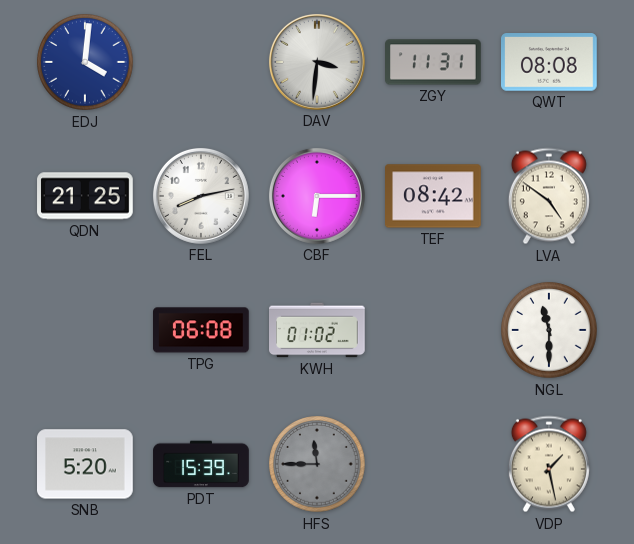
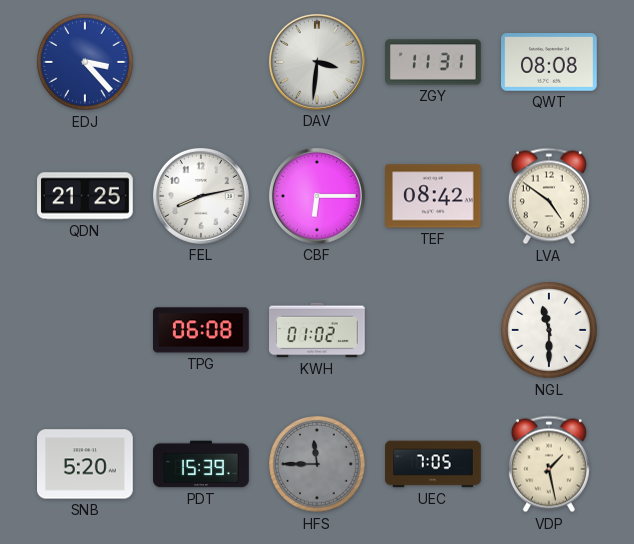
EDJ: 4:01 -> 3:23 (85, 62)
UEC: none -> 7:05 (433, 464)
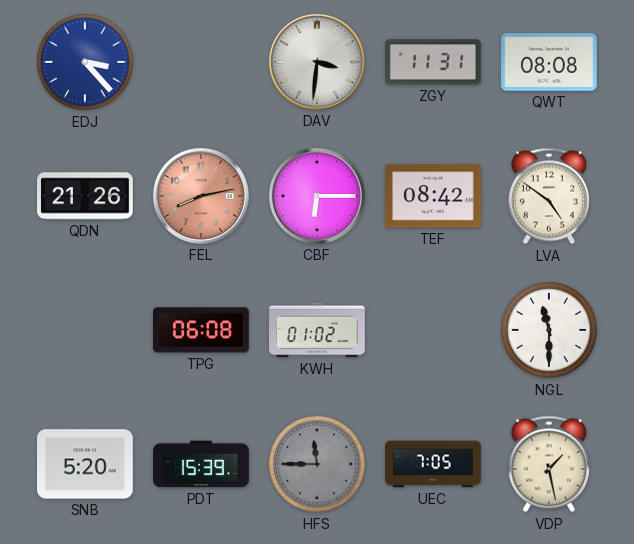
QDN: 21:25 -> 21:26 (85, 196)
FEL dial: white -> salmon (201, 196)
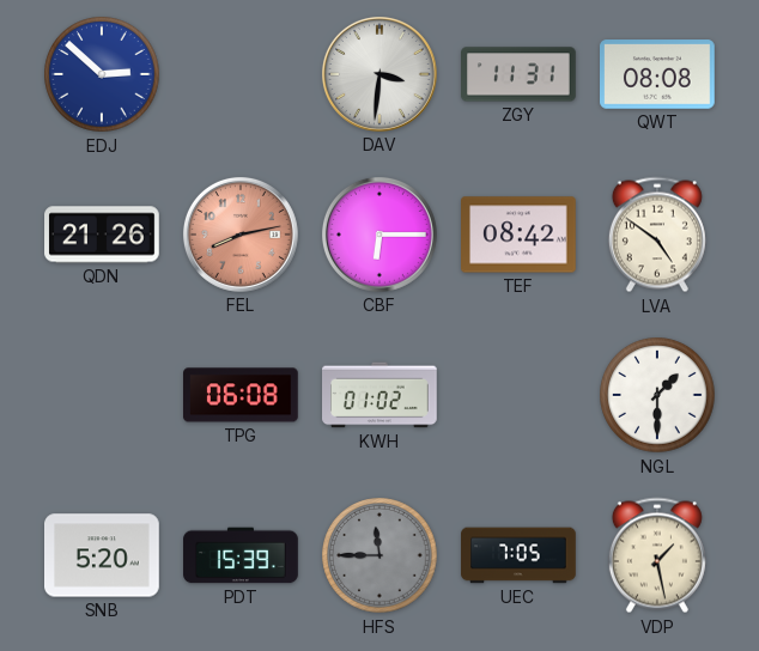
EDJ: 3:23 -> 2:52 (102, 74)
NGL: 11:30 -> 1:30 (657, 395)
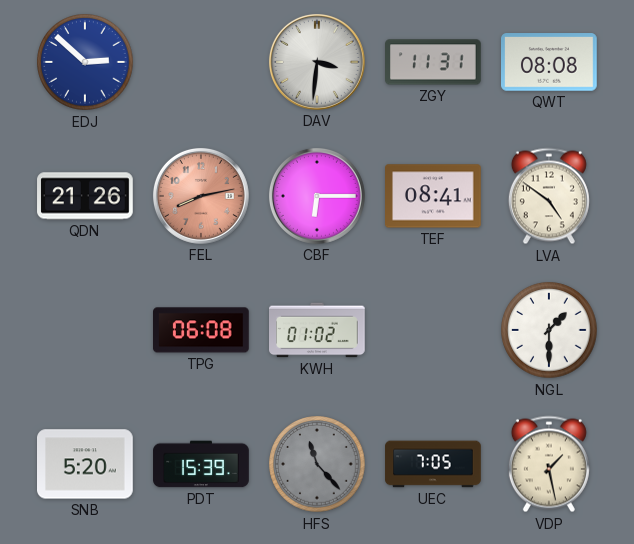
TEF: 08:42 -> 08:41 (434, 196)
HFS: 11:45 -> 11:23 (317, 464)
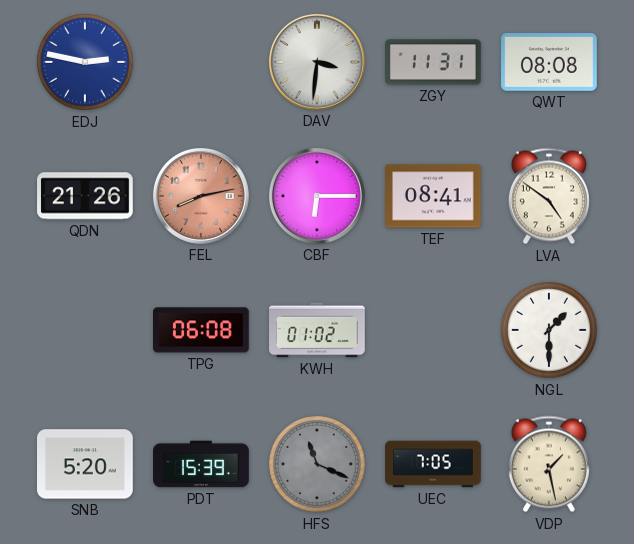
EDJ: 2:52 -> 2:47 (85, 62)
HFS: 11:23 -> 11:19 (317, 464)
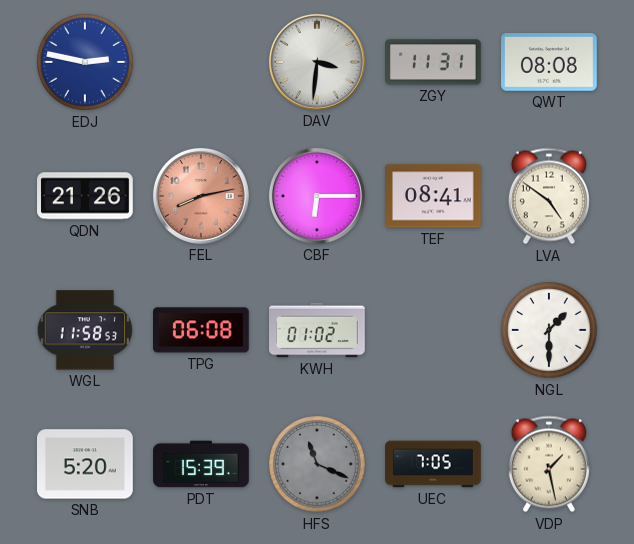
WGL: none -> 11:58 (84, 330)
